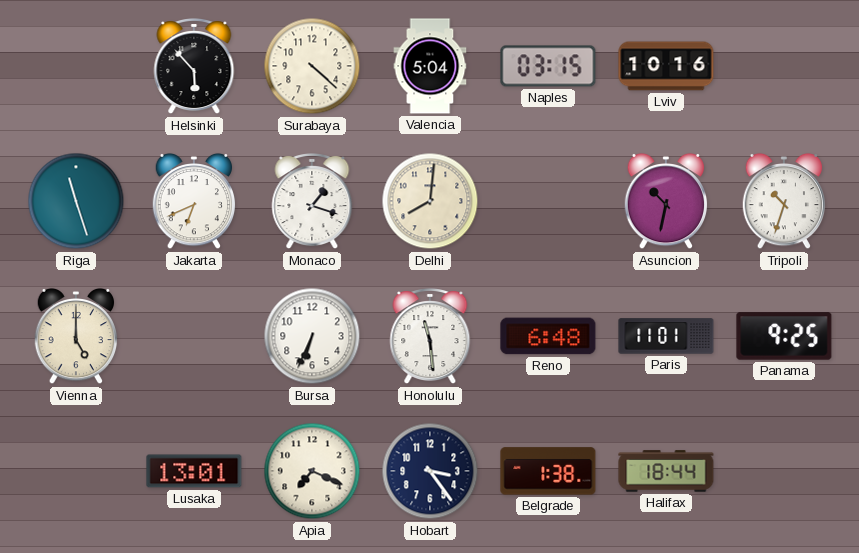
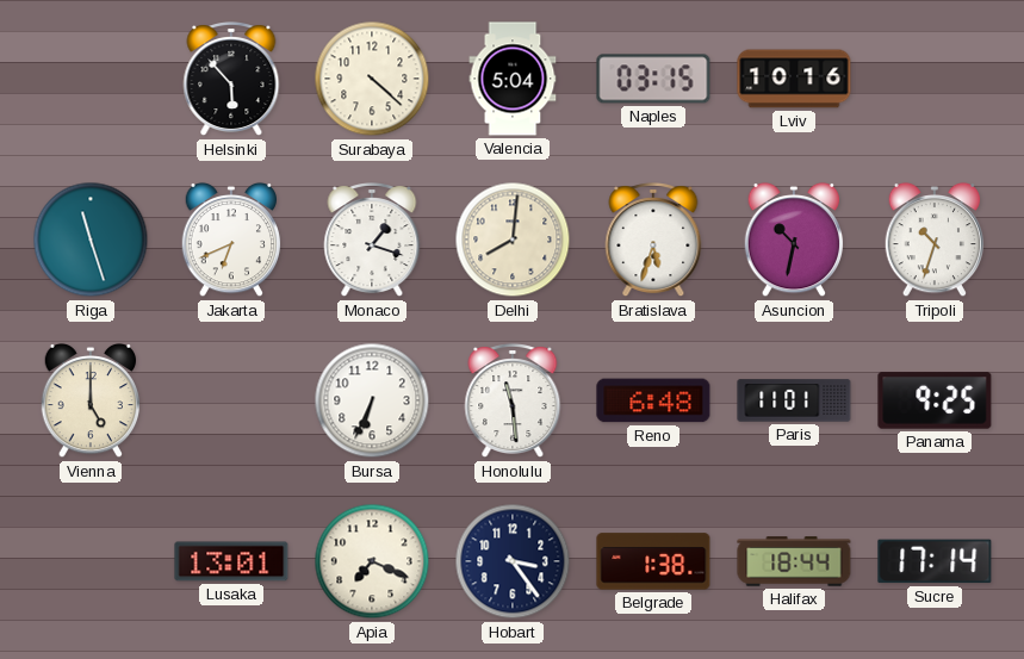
Bratislava: none -> 5:33 (653, 241)
Sucre: none -> 17:14 (935, 561)
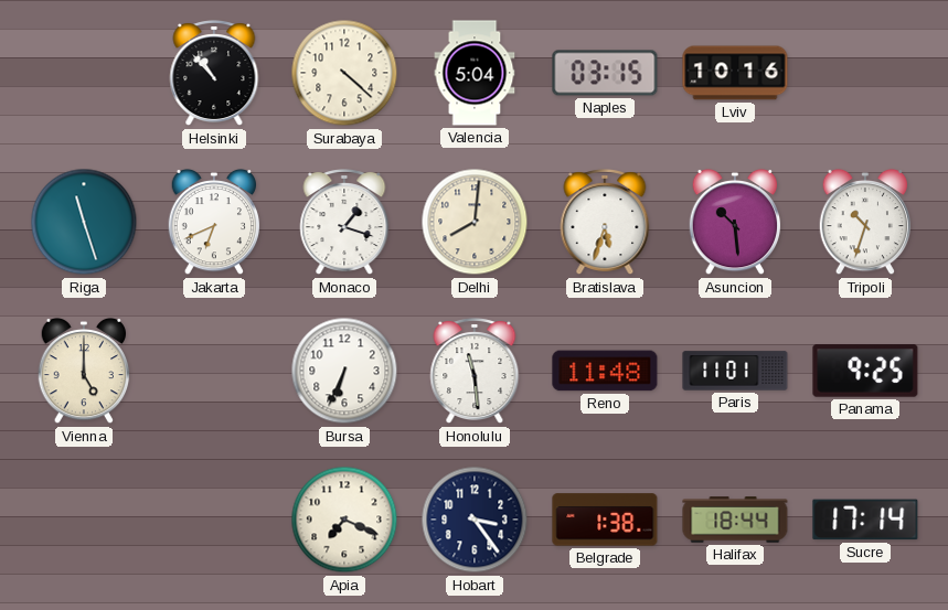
Helsinki: 5:53 -> 10:53 (214, 74)
Asuncion: 10:32 -> 10:29 (735, 222)
Reno: 6:48 -> 11:48 (605, 371)
Lusaka: 13:01 -> none (231, 561)
